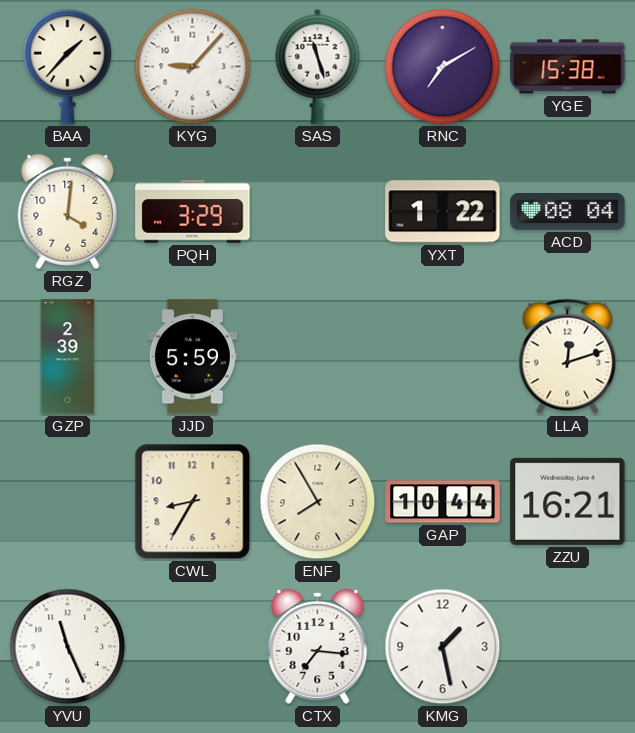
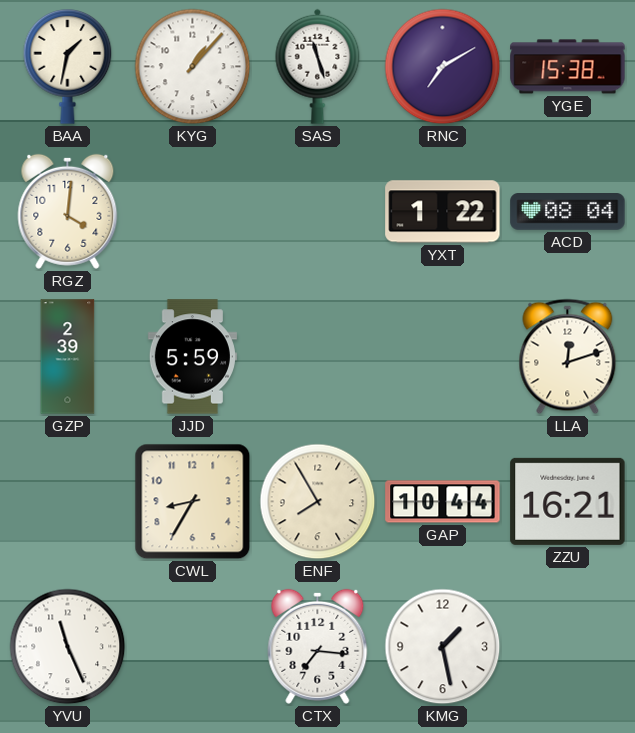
BAA: 1:37 -> 1:32 (68, 67)
KYG: 9:07 -> 1:07 (193, 67)
PQH: 3:29 -> none (193, 212)
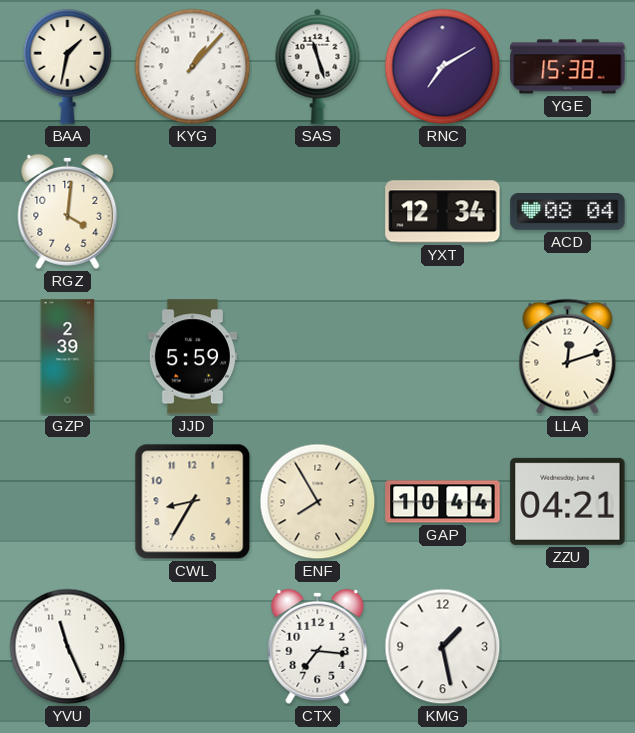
YXT: 1:22 -> 12:34 (443, 212)
ZZU: 16:21 -> 04:21 (568, 501)
